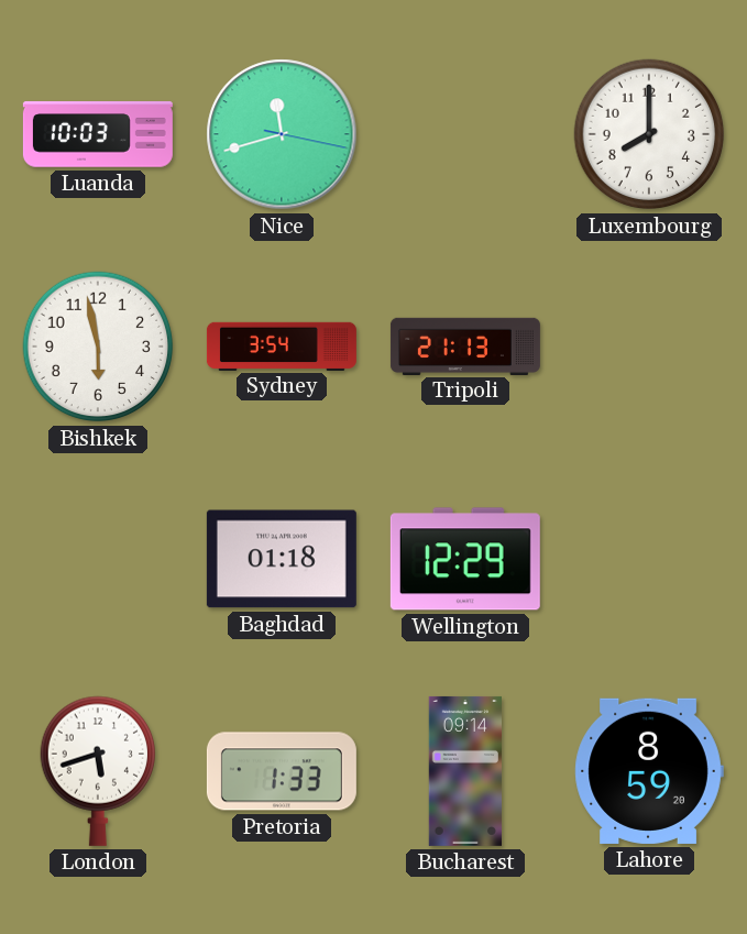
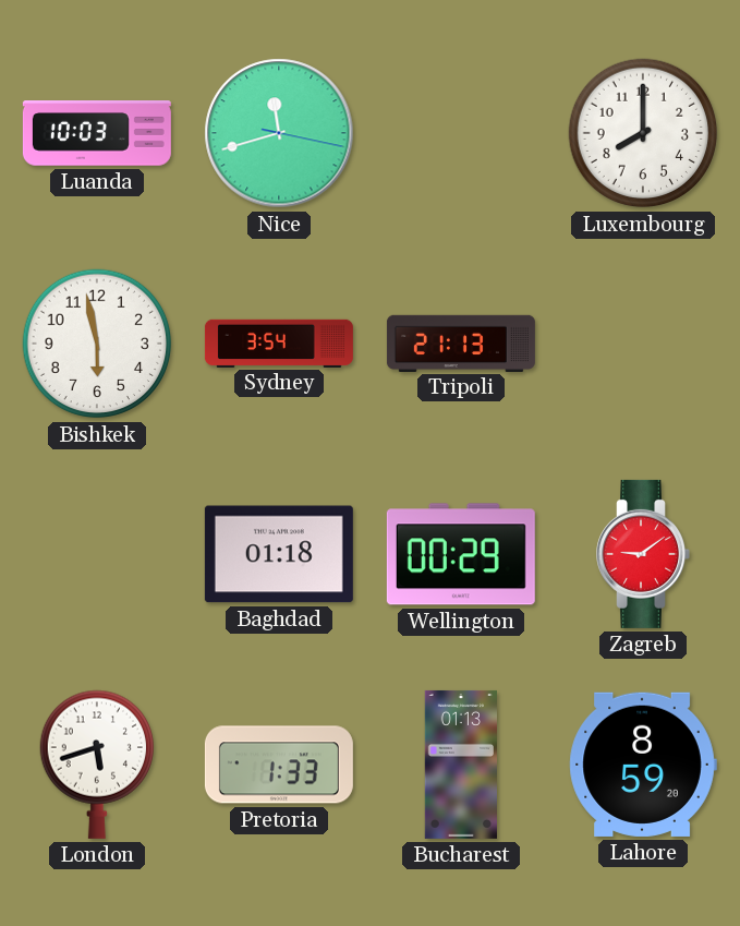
Wellington: 12:29 -> 00:29 (461, 554)
Zagreb: none -> 9:09 (643, 554)
Bucharest: 09:14 -> 01:13 (460, 765)
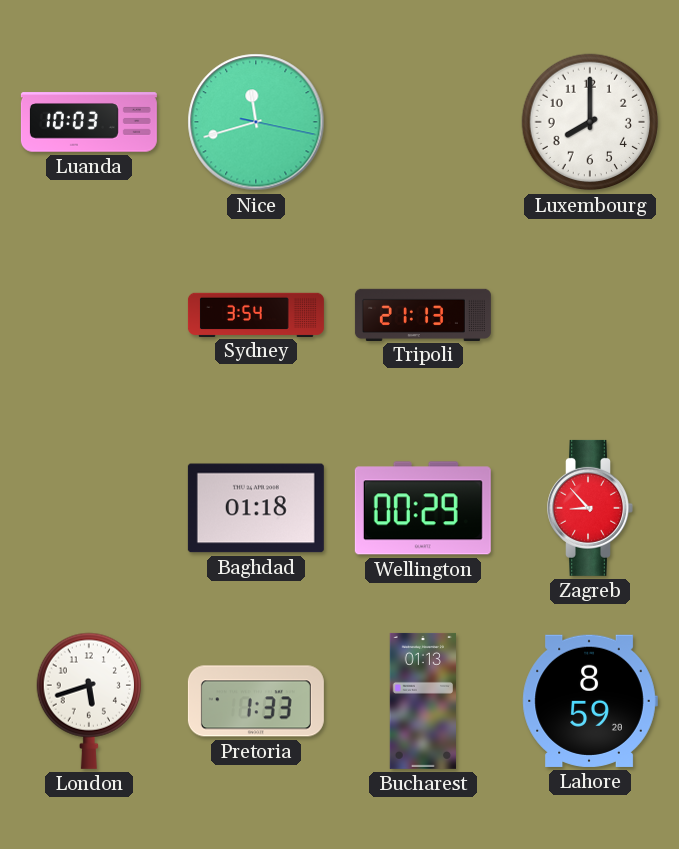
Bishkek: 5:58 -> none (97, 344)
Zagreb: 9:09 -> 8:53 (590, 508)
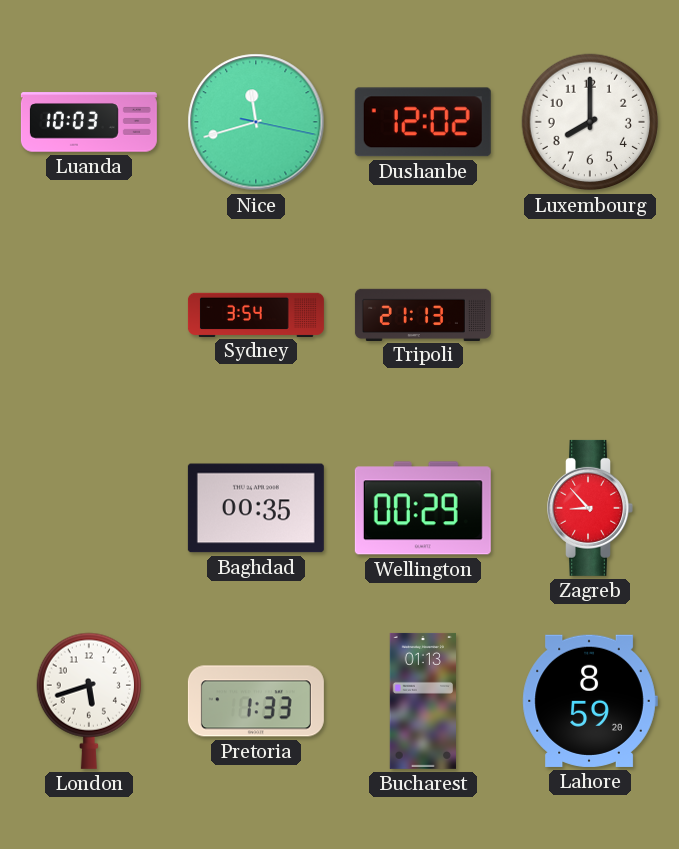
Dushanbe: none -> 12:02 (423, 122)
Baghdad: 01:18 -> 00:35 (256, 508)
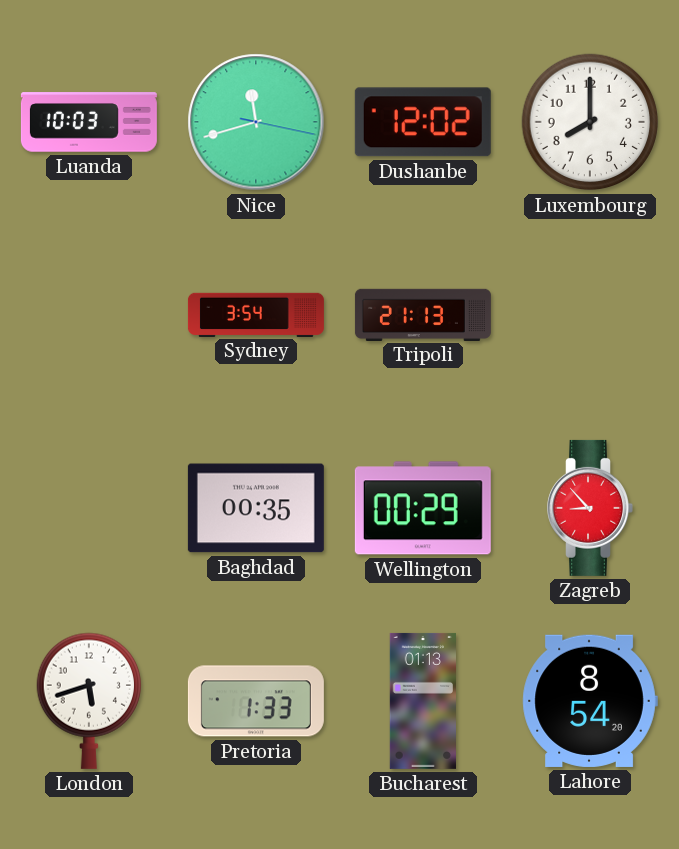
Lahore: 8:59 -> 8:54 (590, 701)
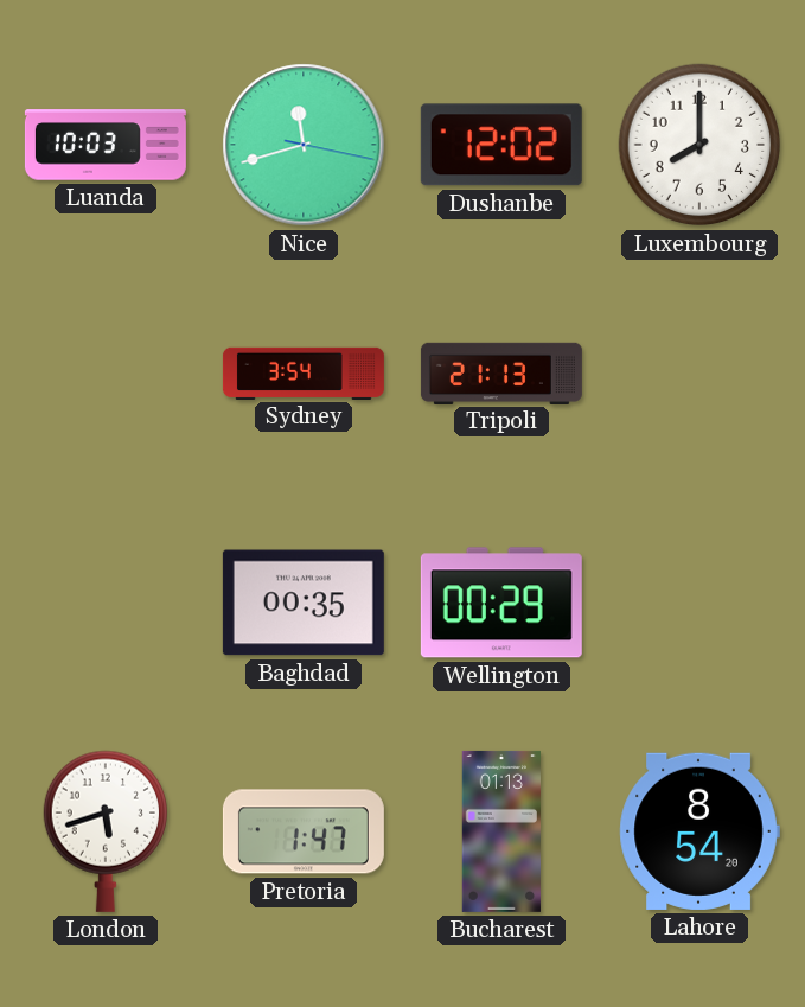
Zagreb: 8:53 -> none (590, 508)
Pretoria: 1:33 -> 1:47 (304, 831)
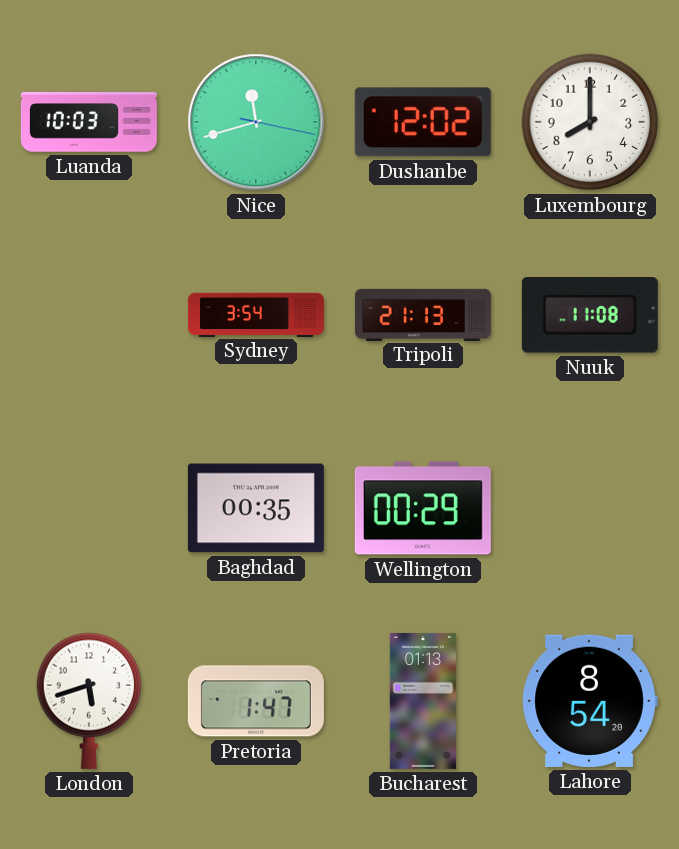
Nuuk: none -> 11:08 (590, 315)
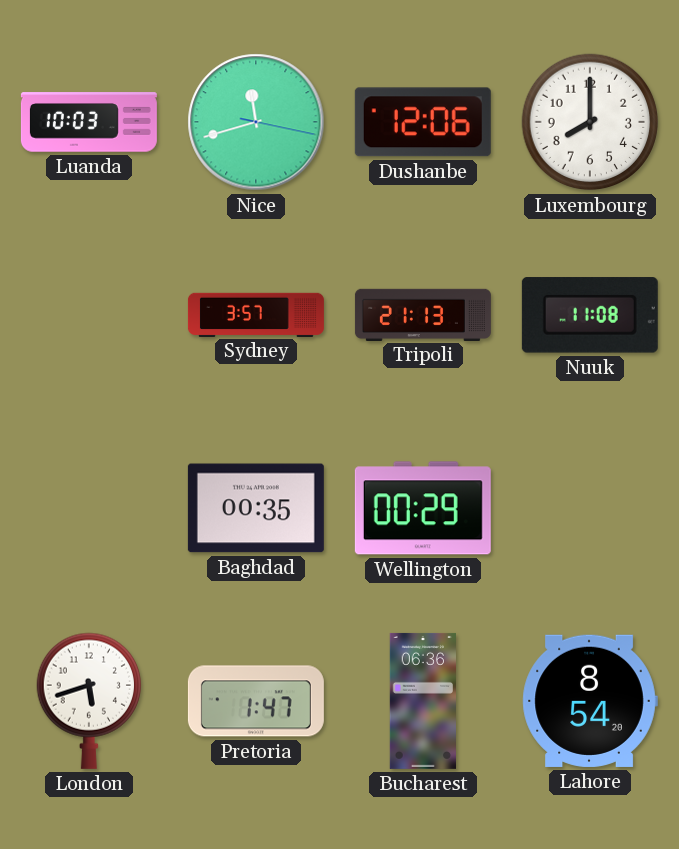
Dushanbe: 12:02 -> 12:06 (423, 122)
Sydney: 3:54 -> 3:57 (256, 314)
Bucharest: 01:13 -> 06:36 (422, 701)
